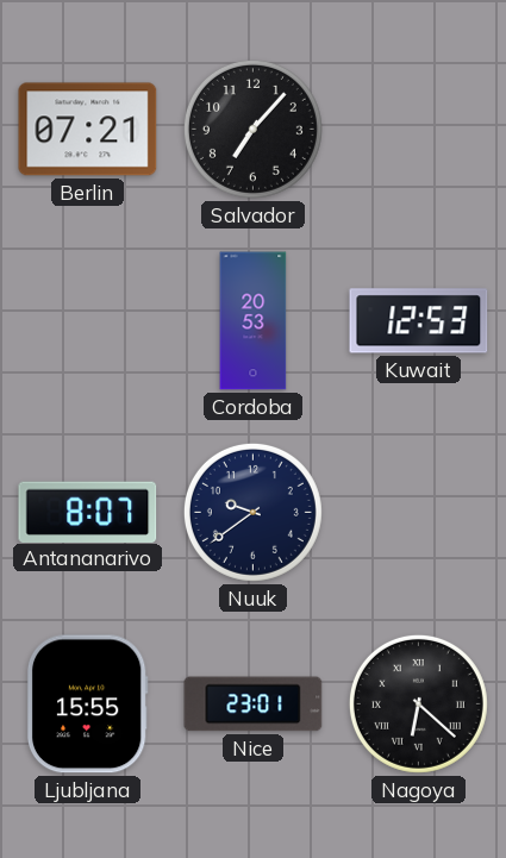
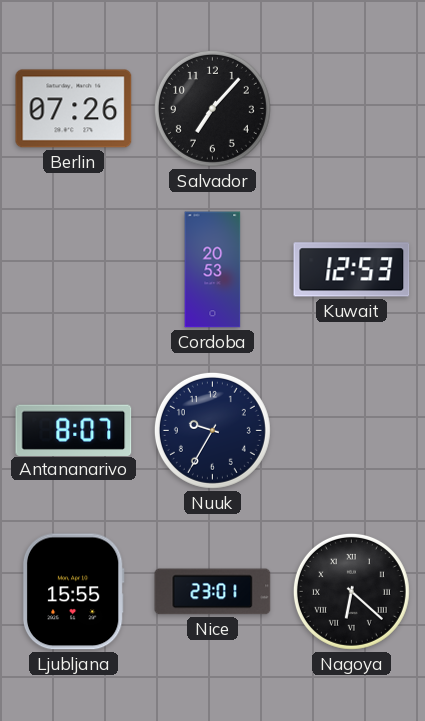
Berlin: 07:21 -> 07:26 (74, 109)
Nuuk: 9:39 -> 9:35 (212, 430)
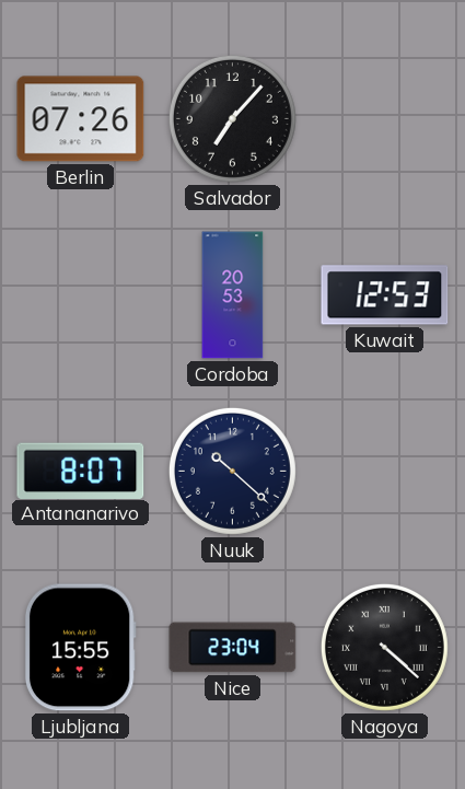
Nuuk: 9:35 -> 10:22 (232, 471)
Nice: 23:01 -> 23:04 (233, 648)
Nagoya: 6:22 -> 4:22 (384, 647)
